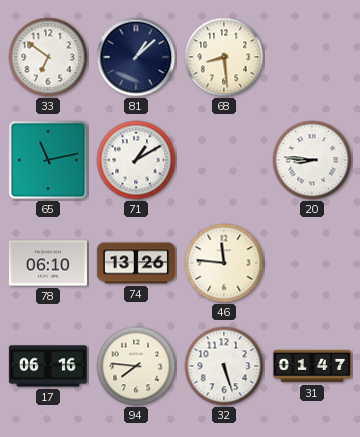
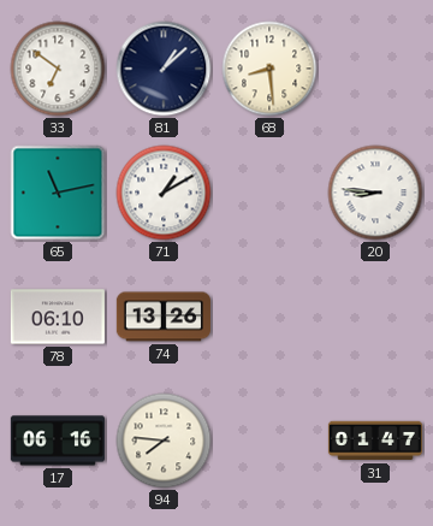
46: 11:46 -> none (224, 263)
32: 5:27 -> none (224, 366)
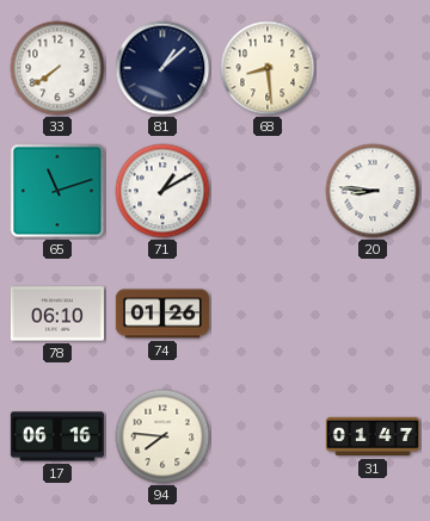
33: 6:51 -> 7:39 (57, 68)
65: 11:13 -> 11:12 (57, 191)
74: 13:26 -> 01:26 (162, 314)
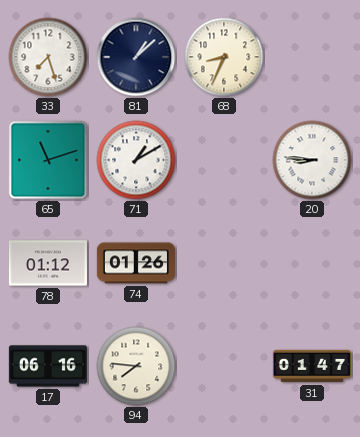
33: 7:39 -> 7:27 (48, 57)
68: 8:29 -> 8:34 (224, 57)
78: 06:10 -> 01:12 (48, 263)
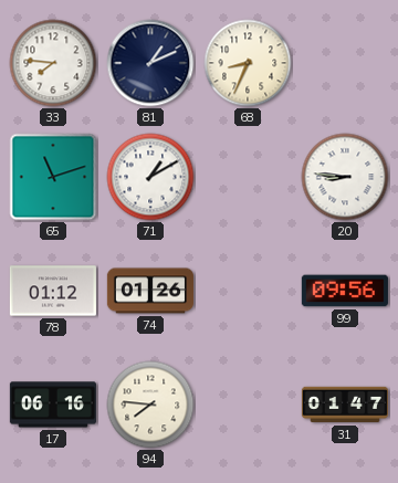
33: 7:27 -> 7:46 (53, 63)
81: 1:08 -> 1:11 (150, 63)
99: none -> 09:56 (345, 291)
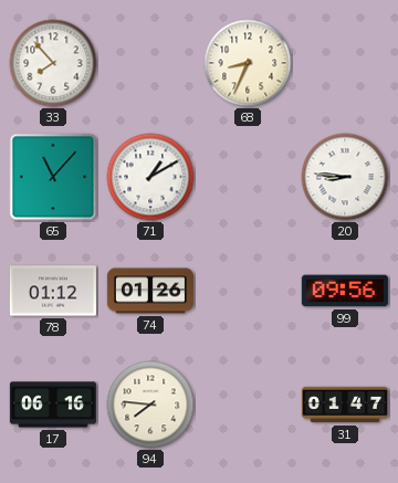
33: 7:46 -> 7:53 (53, 63)
81: 1:11 -> none (150, 63)
65: 11:12 -> 11:07 (53, 177)
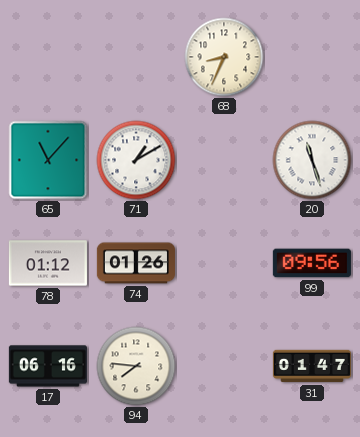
33: 7:53 -> none (53, 63)
20: 8:46 -> 11:27 (312, 160)
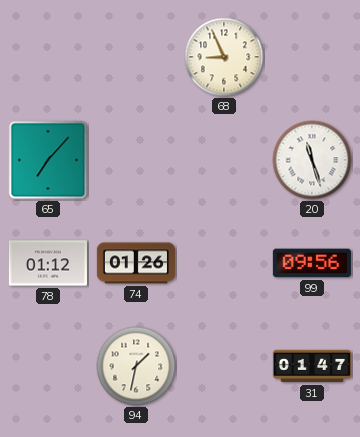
68: 8:34 -> 8:56 (224, 57)
65: 11:07 -> 7:07 (48, 160)
71: 1:10 -> none (136, 160)
17: 06:16 -> none (48, 366)
94: 7:46 -> 1:32 (136, 366)
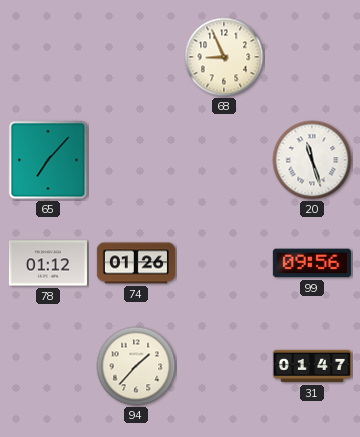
94: 1:32 -> 1:37 (136, 366)
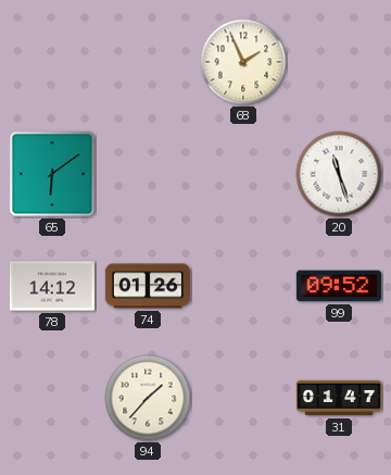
68: 8:56 -> 1:56 (243, 62)
65: 7:07 -> 6:09 (52, 174)
78: 01:12 -> 14:12 (52, 286)
99: 09:56 -> 09:52 (339, 286)
